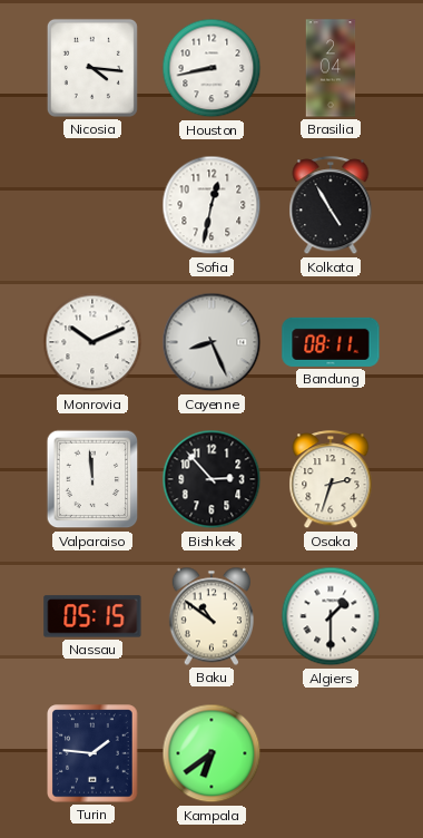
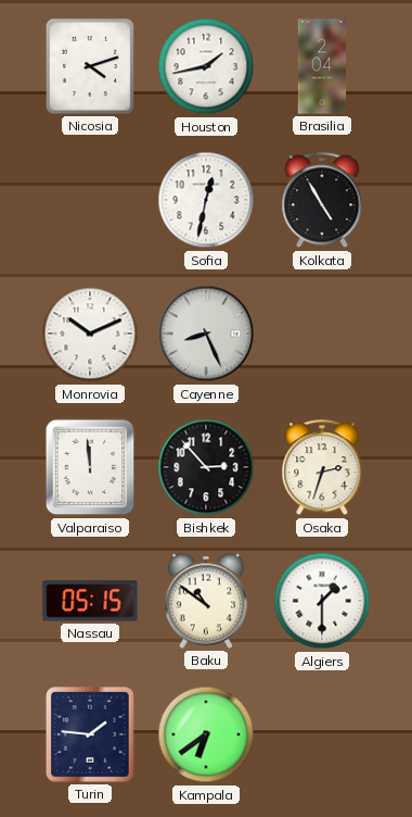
Nicosia: 4:16 -> 4:12 (90, 66)
Houston: 8:43 -> 1:43 (206, 66)
Bandung: 08:11 -> none (331, 342)
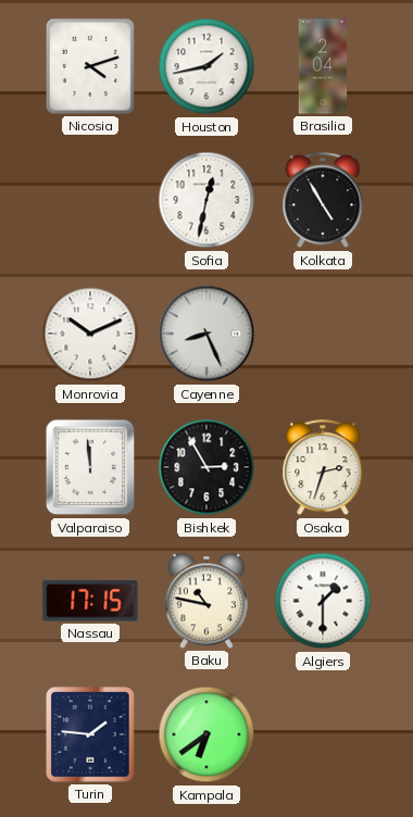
Bishkek: 2:53 -> 2:55 (206, 467)
Nassau: 05:15 -> 17:15 (90, 601)
Baku: 10:51 -> 10:47 (205, 601)
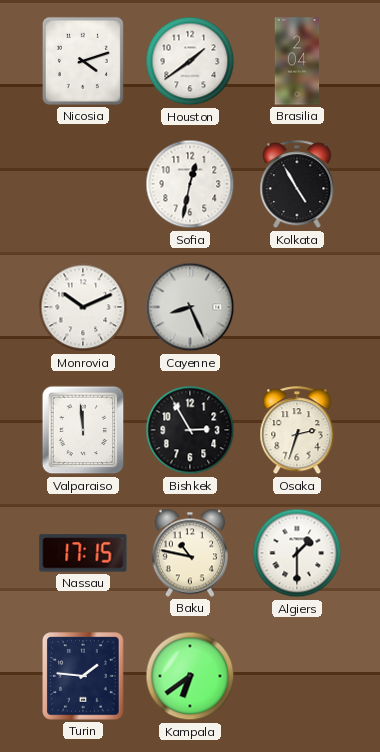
Houston: 1:43 -> 1:39 (190, 61)
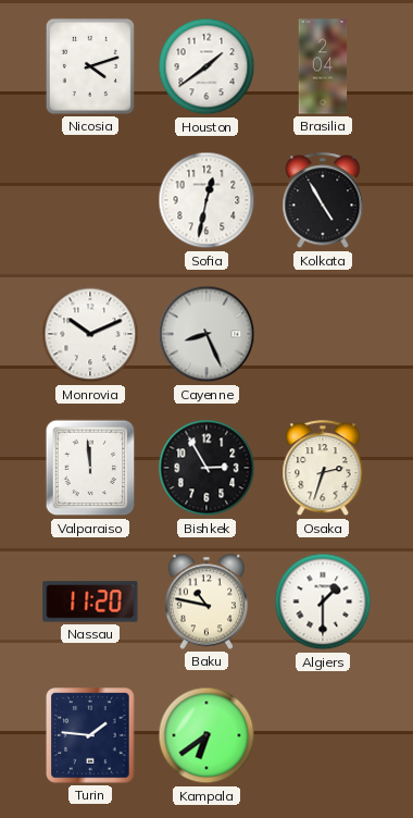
Nassau: 17:15 -> 11:20 (90, 602)
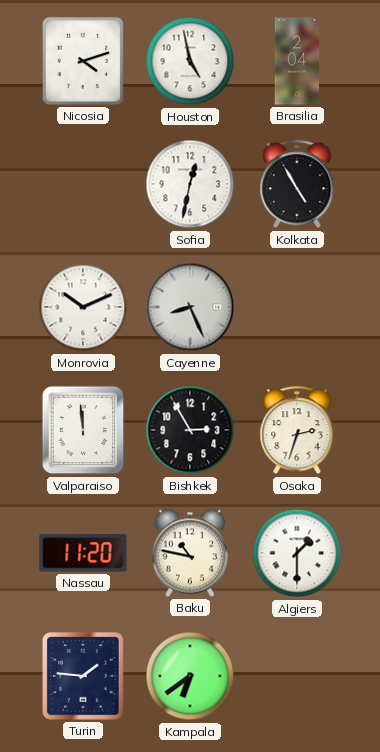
Houston: 1:39 -> 4:58 (190, 61)
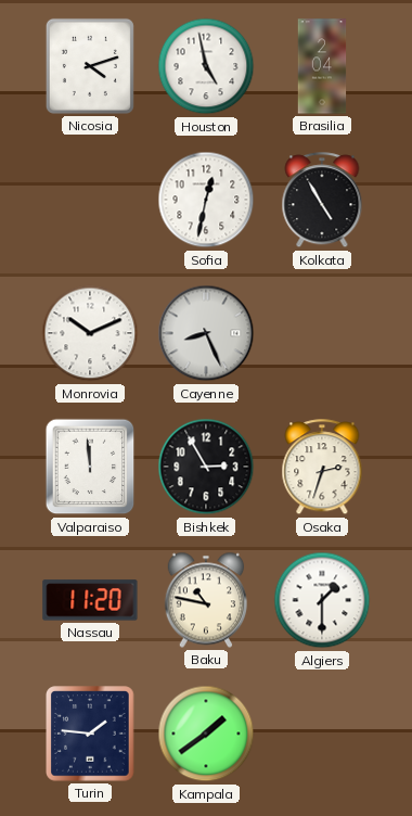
Kampala: 6:39 -> 1:39 (206, 734)
